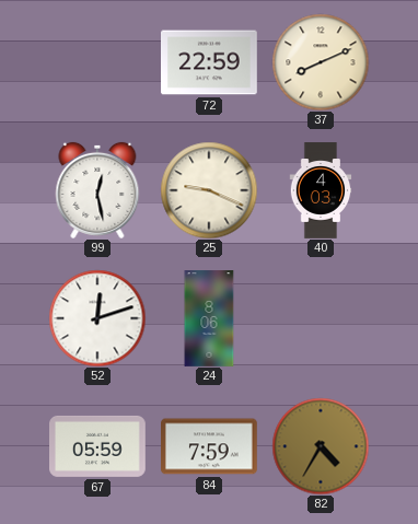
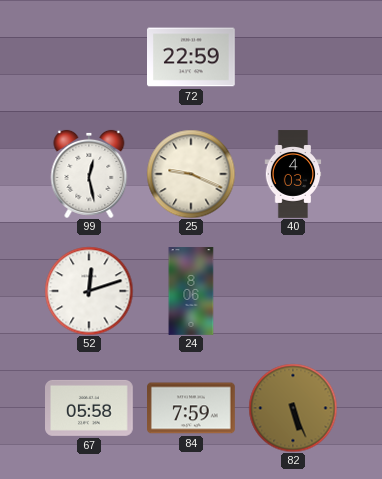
37: 8:11 -> none (321, 62)
67: 05:59 -> 05:58 (90, 408)
82: 4:35 -> 5:26 (293, 408)
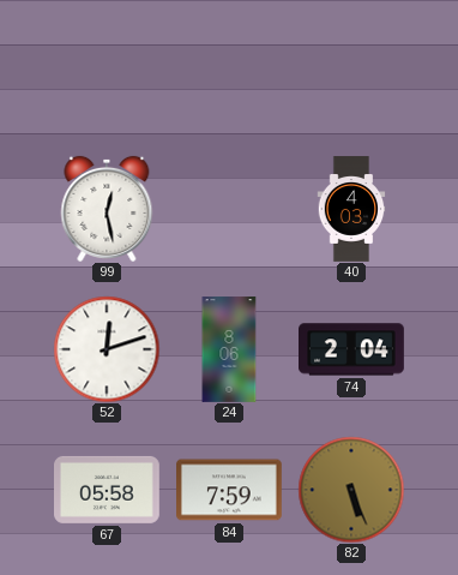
72: 22:59 -> none (192, 57)
25: 9:19 -> none (191, 174)
74: none -> 2:04 (352, 349)
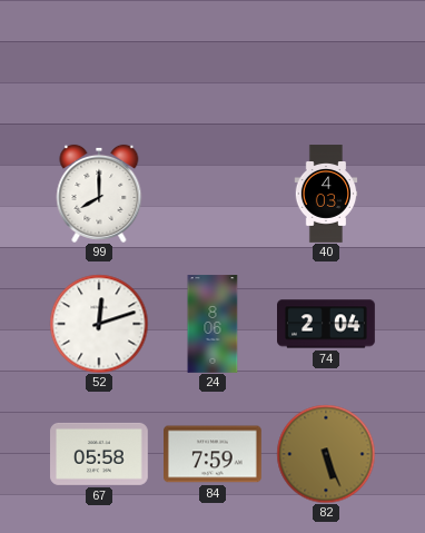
99: 12:28 -> 8:00 (99, 194)
